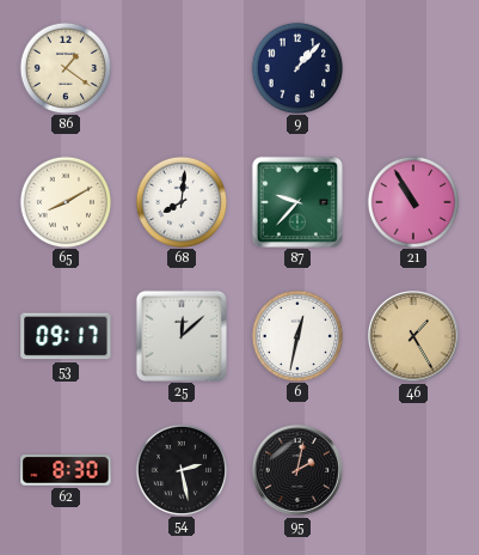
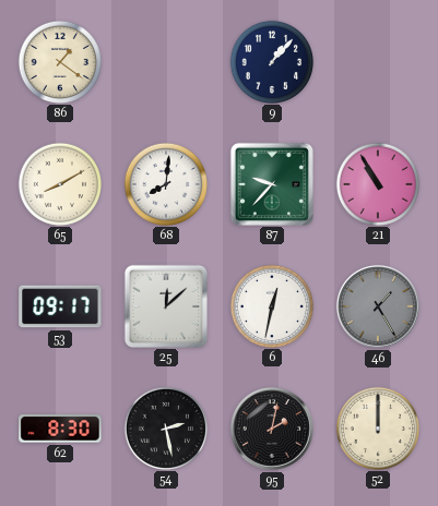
46 dial: champagne -> grey (378, 306)
52: none -> 12:00 (377, 427)
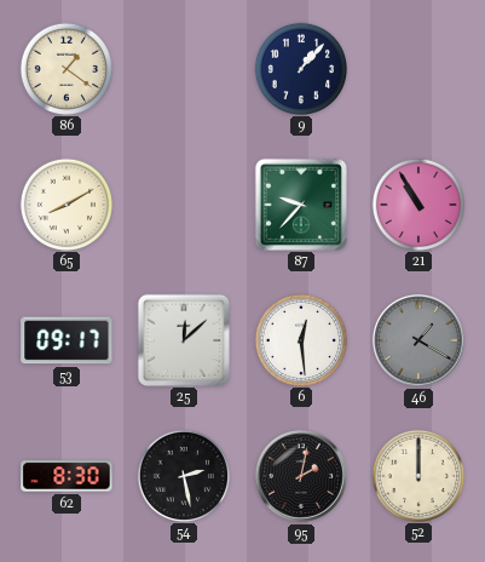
68: 8:01 -> none (165, 183)
6: 12:32 -> 12:29 (300, 339)
46: 1:25 -> 1:20 (418, 340)
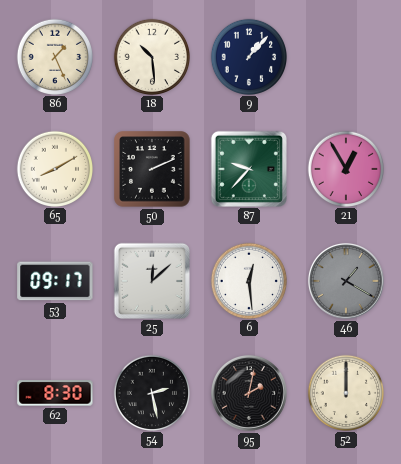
86: 1:21 -> 1:26 (54, 56)
18: none -> 10:29 (151, 56)
50: none -> 2:11 (152, 169)
21: 10:55 -> 12:55 (345, 168)
